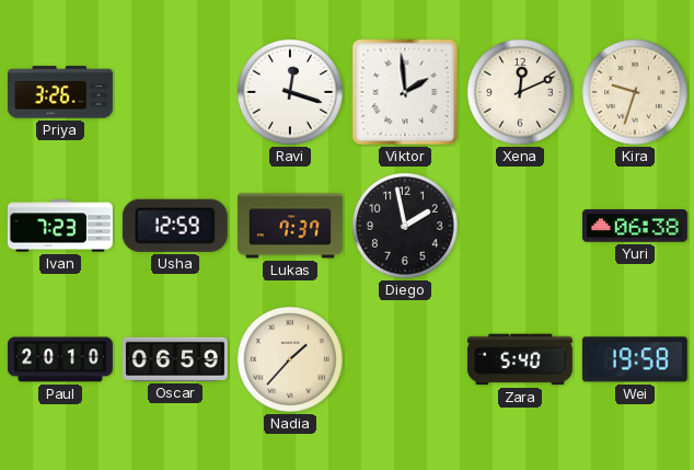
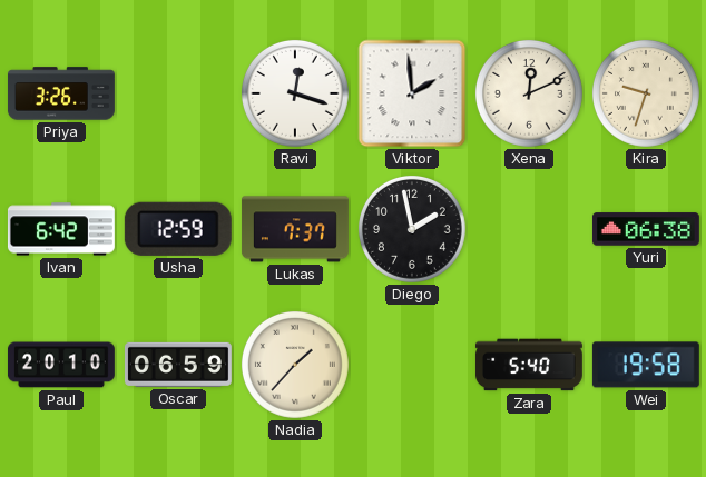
Ivan: 7:23 -> 6:42 (61, 229)
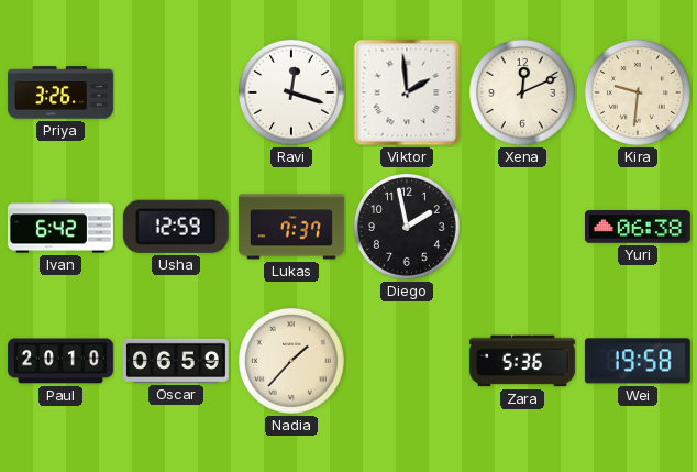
Kira: 9:33 -> 9:31 (638, 92)
Zara: 5:40 -> 5:36 (522, 361)
